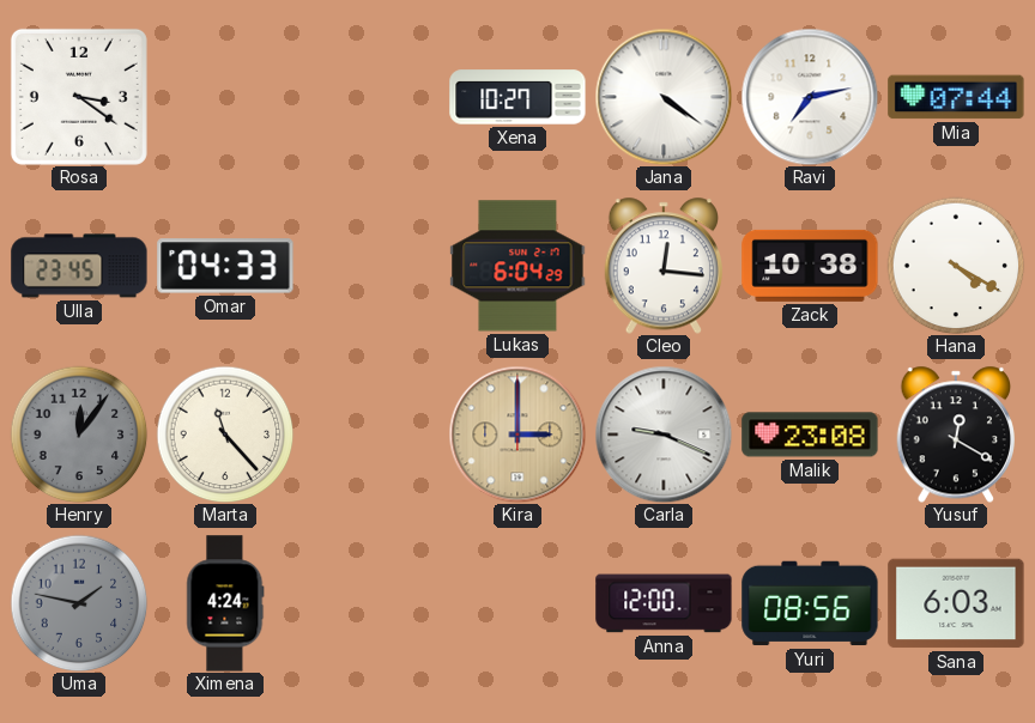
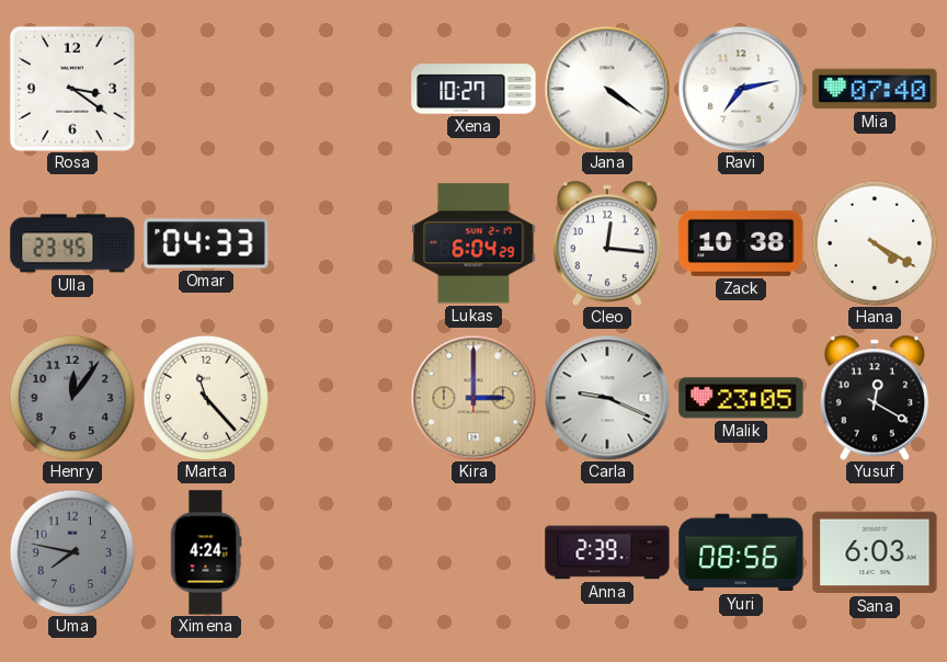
Mia: 07:44 -> 07:40 (875, 89)
Malik: 23:08 -> 23:05 (741, 398)
Uma: 1:47 -> 7:47 (72, 552)
Anna: 12:00 -> 2:39 (607, 552)
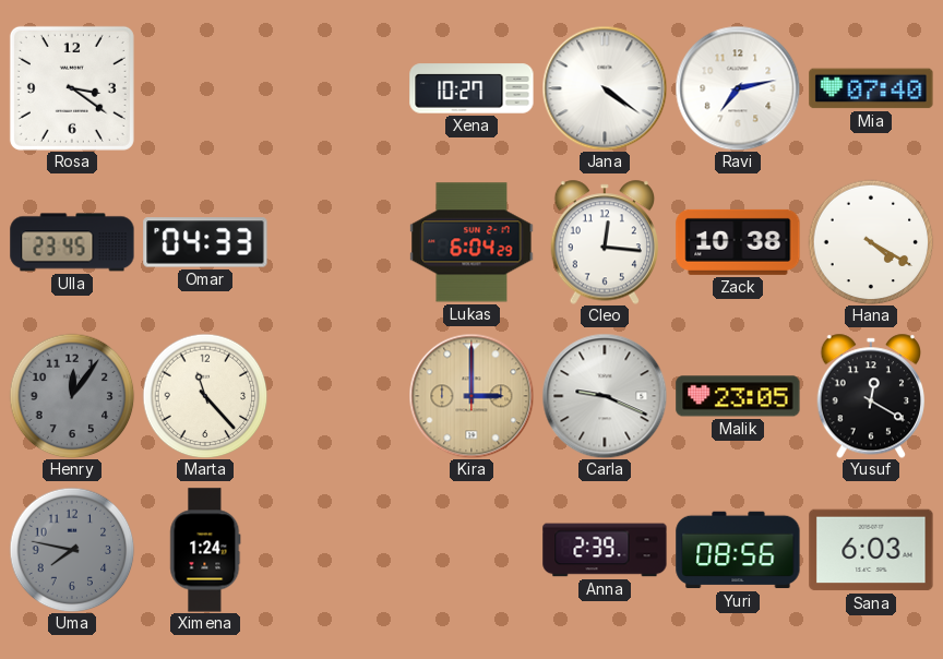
Ximena: 4:24 -> 1:24 (205, 550)
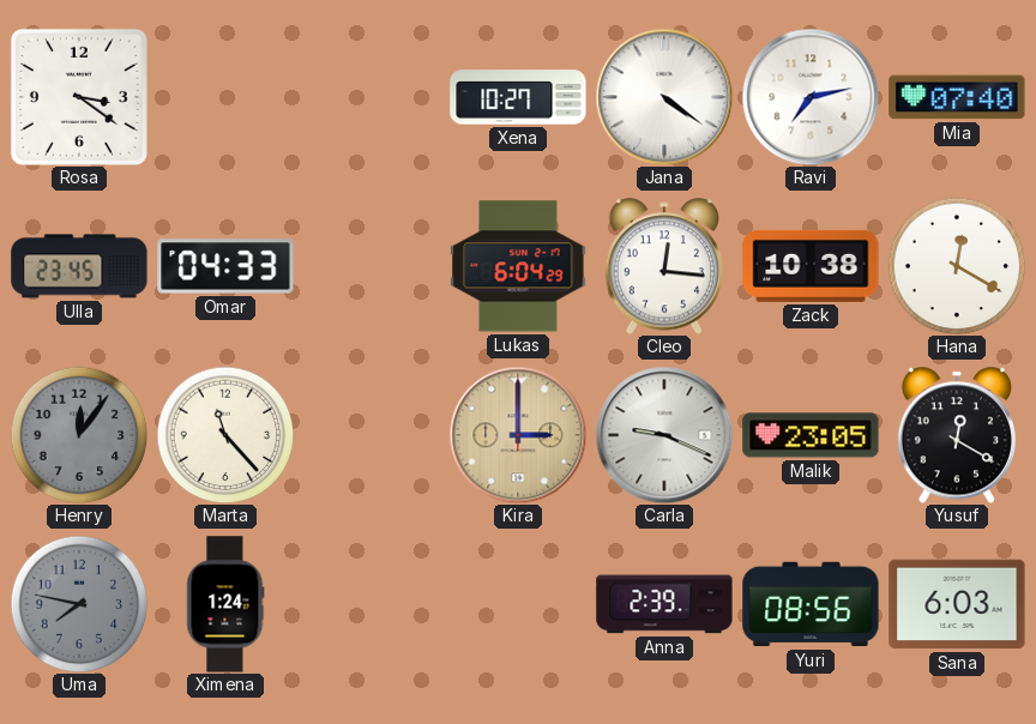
Hana: 4:20 -> 12:20 (957, 266)
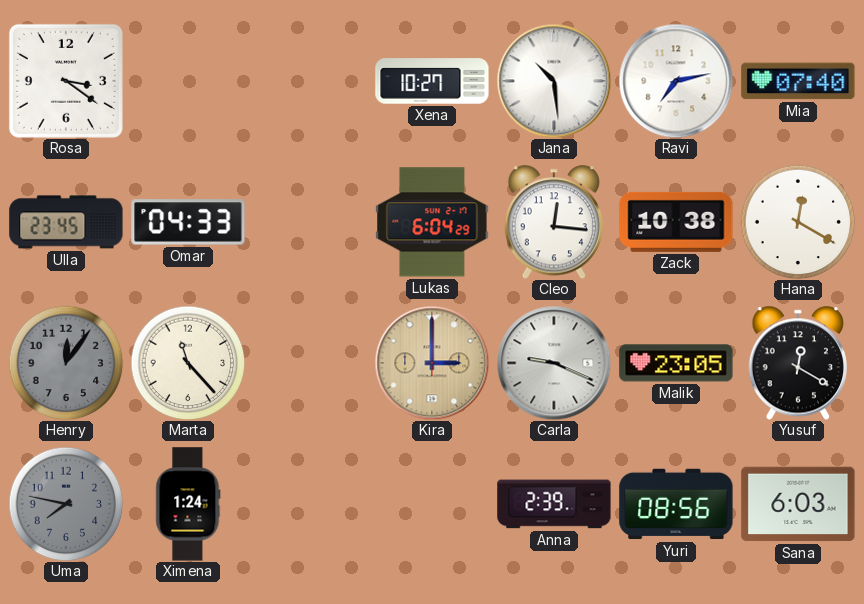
Jana: 4:21 -> 10:29 (554, 81)
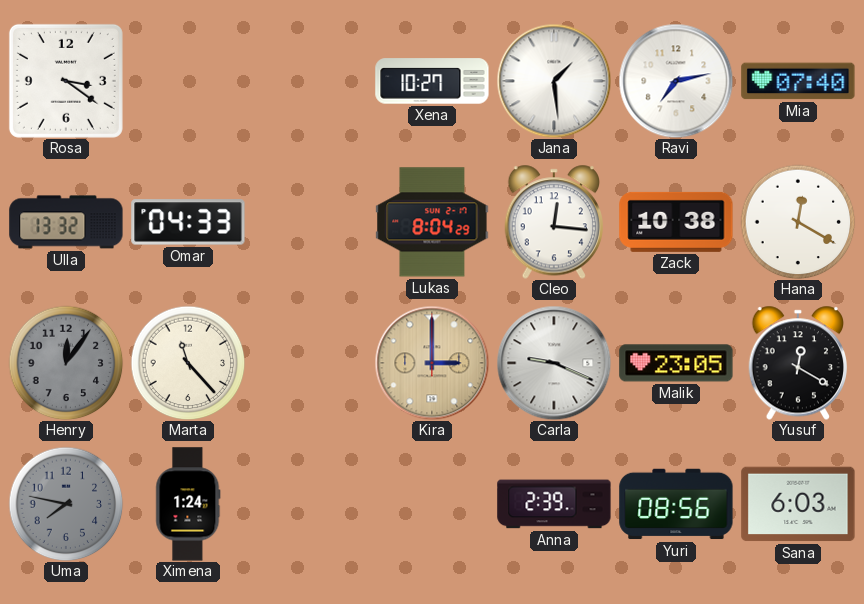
Jana: 10:29 -> 1:29 (554, 81)
Ulla: 23:45 -> 13:32 (66, 222)
Lukas: 6:04 -> 8:04 (432, 222)
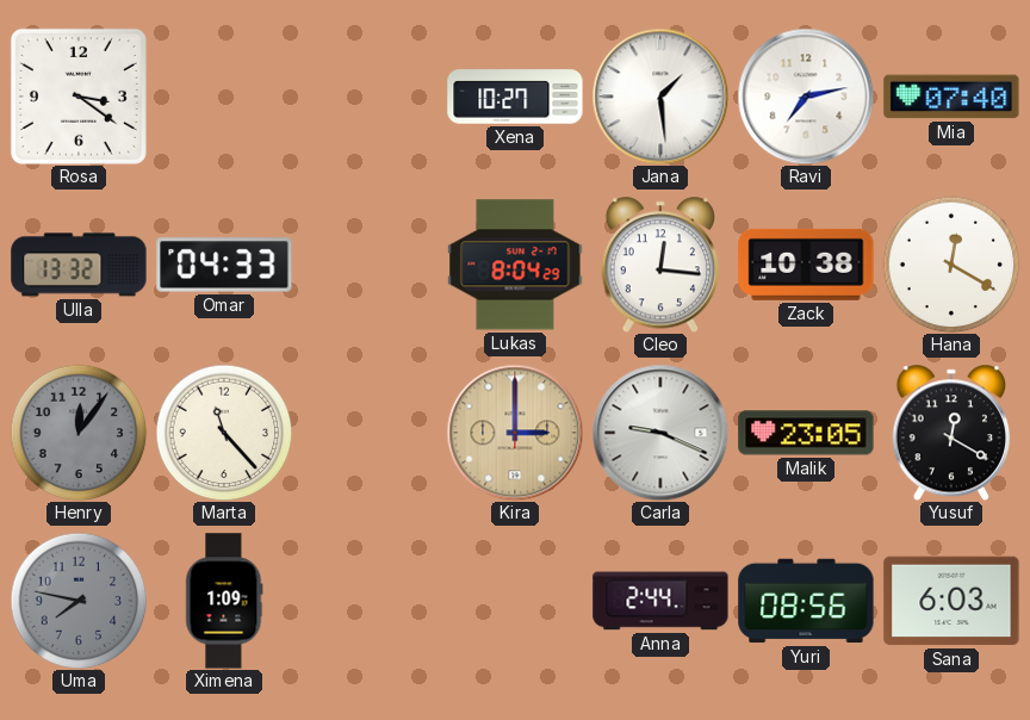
Ximena: 1:24 -> 1:09 (224, 601)
Anna: 2:39 -> 2:44 (660, 601)
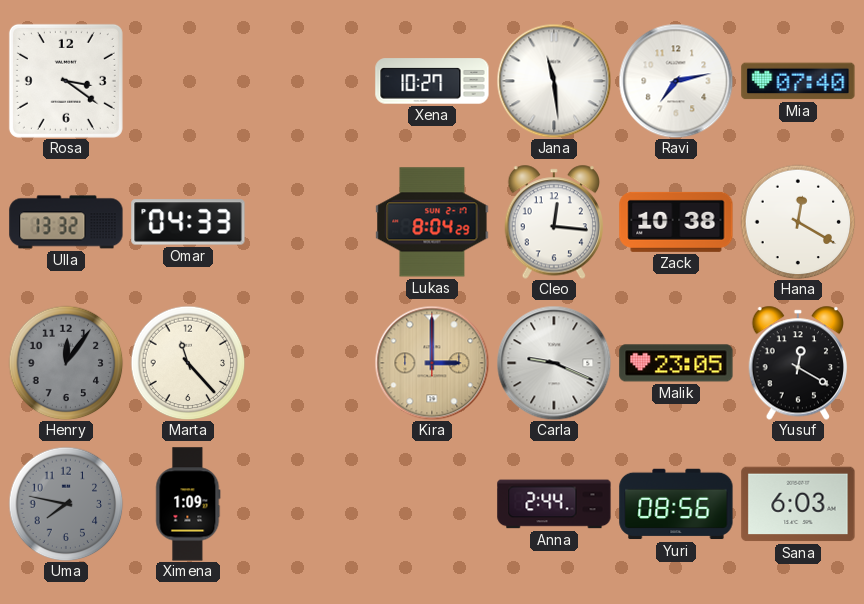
Jana: 1:29 -> 11:29 (554, 81)
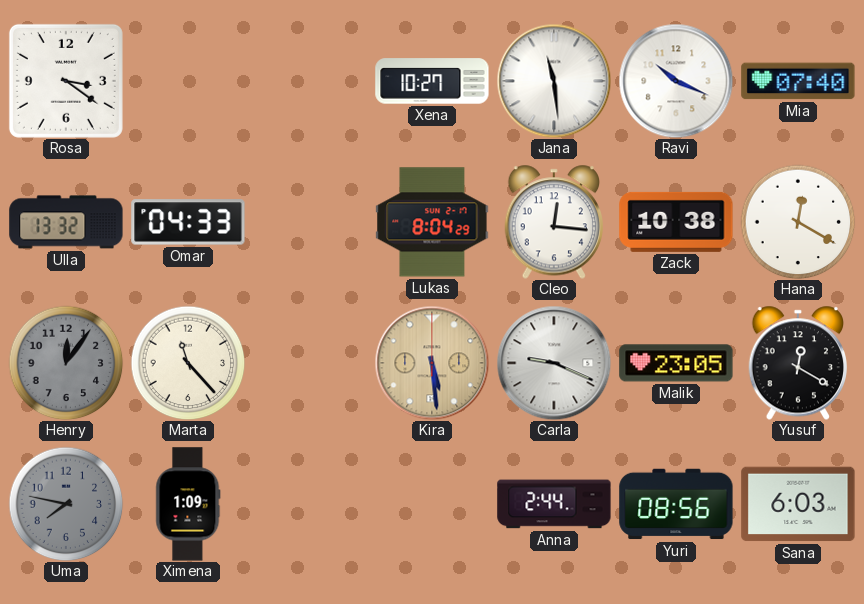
Ravi: 7:13 -> 10:19 (676, 81)
Kira: 3:00 -> 5:29 (432, 363)
